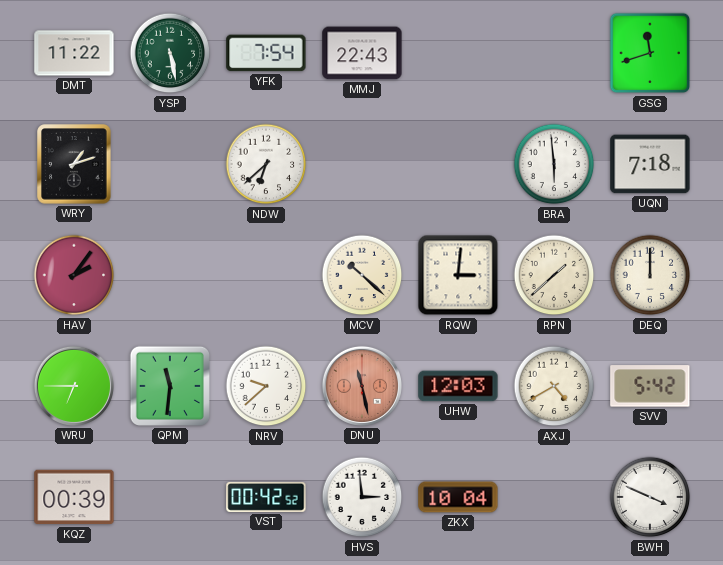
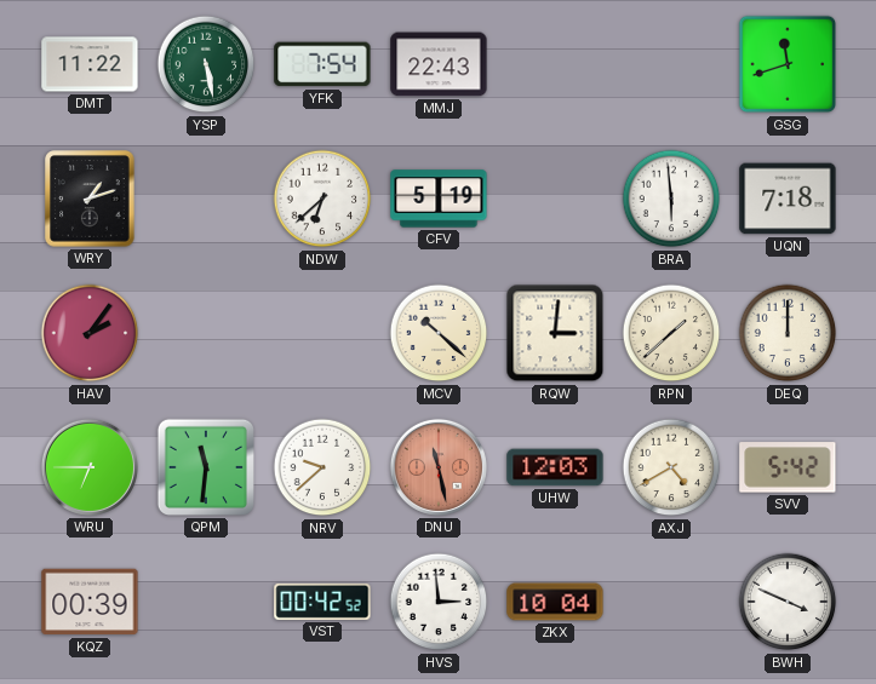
CFV: none -> 5:19 (439, 199)
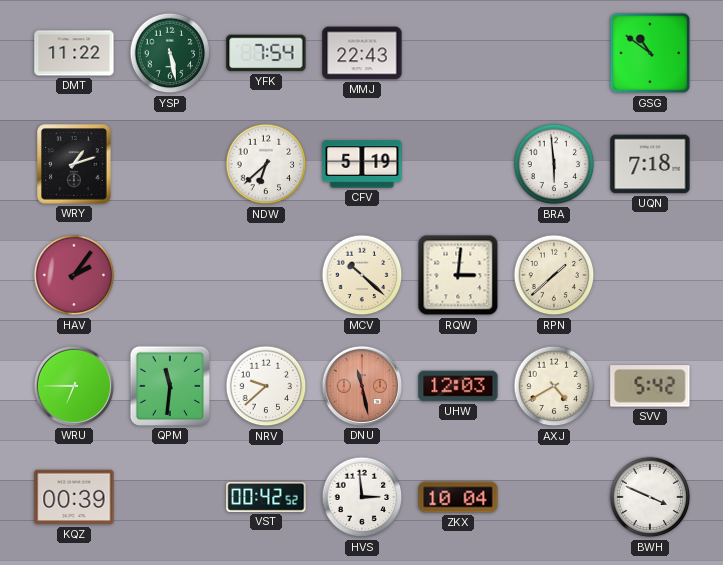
GSG: 11:42 -> 10:51 (650, 53)
DEQ: 12:00 -> none (788, 333)
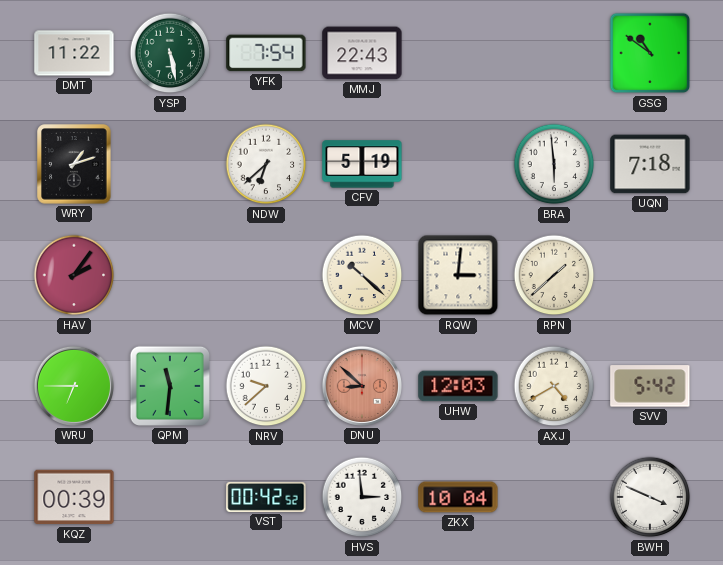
DNU: 11:28 -> 8:52 (362, 386)
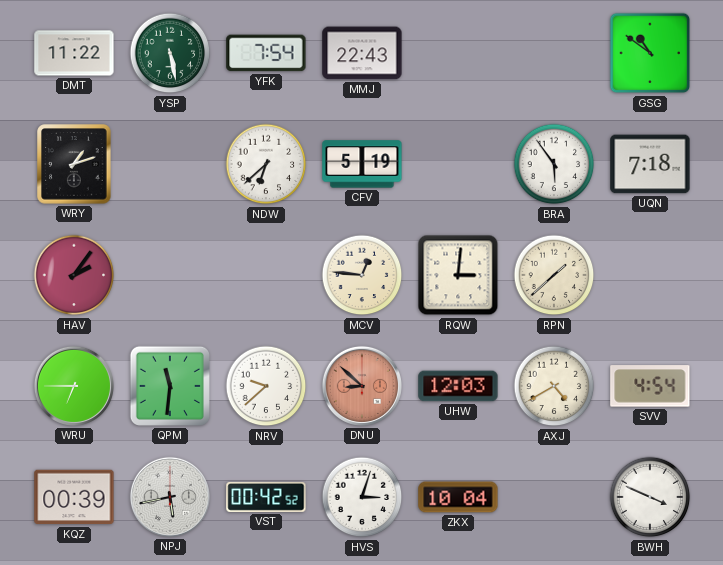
BRA: 5:59 -> 5:54 (554, 164)
MCV: 10:22 -> 12:46 (362, 275)
SVV: 5:42 -> 4:54 (650, 386)
NPJ: none -> 5:43 (170, 497)
HVS: 2:59 -> 3:03 (362, 497)
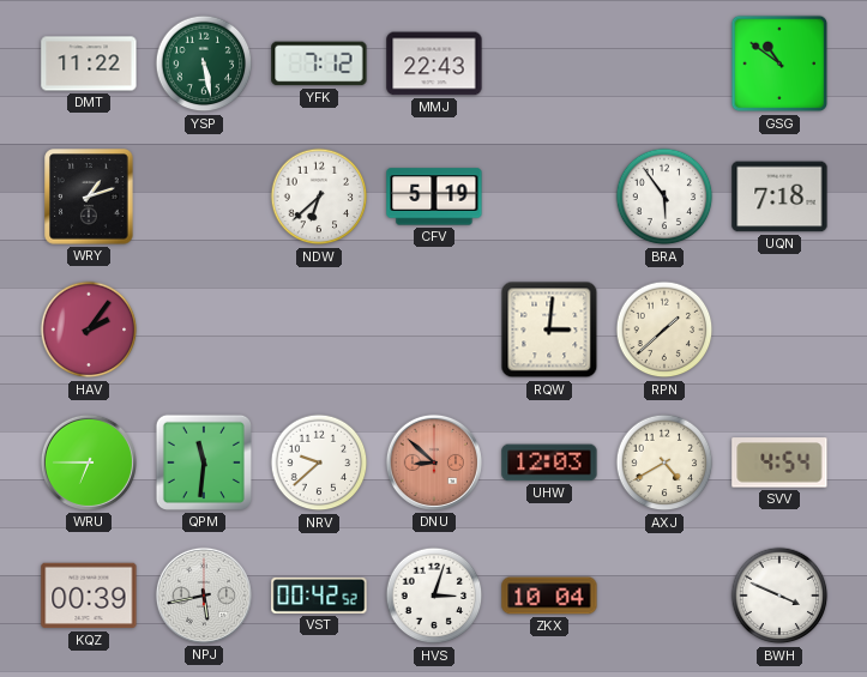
YFK: 7:54 -> 7:12 (319, 64)
MCV: 12:46 -> none (362, 275)
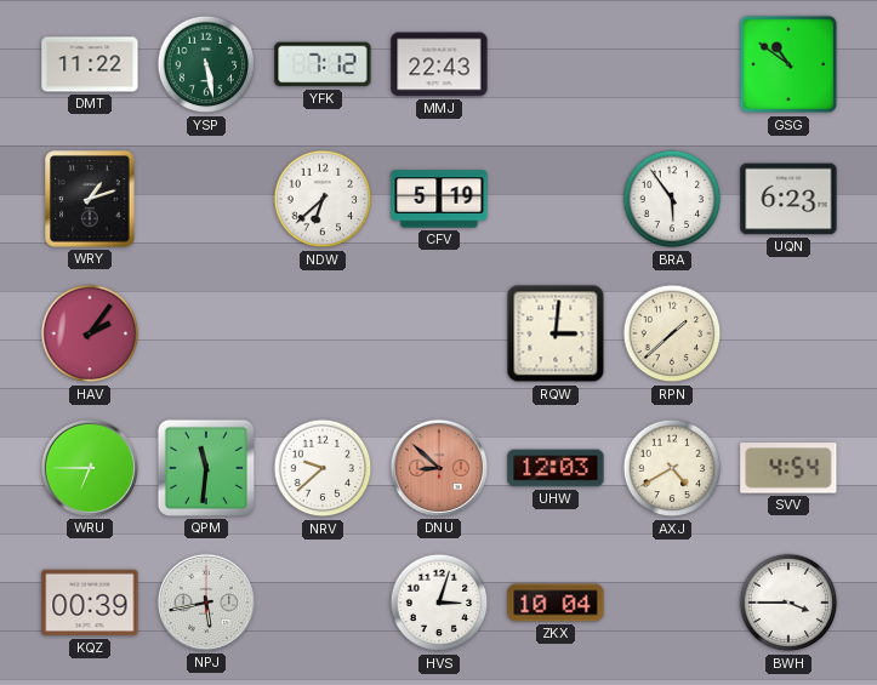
UQN: 7:18 -> 6:23 (788, 199)
VST: 00:42 -> none (319, 596)
BWH: 3:49 -> 3:45 (788, 603)
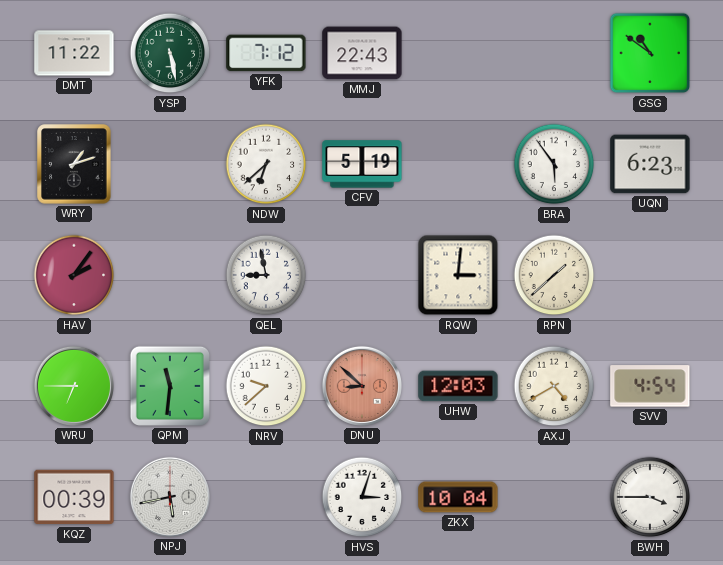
QEL: none -> 8:58 (266, 275)
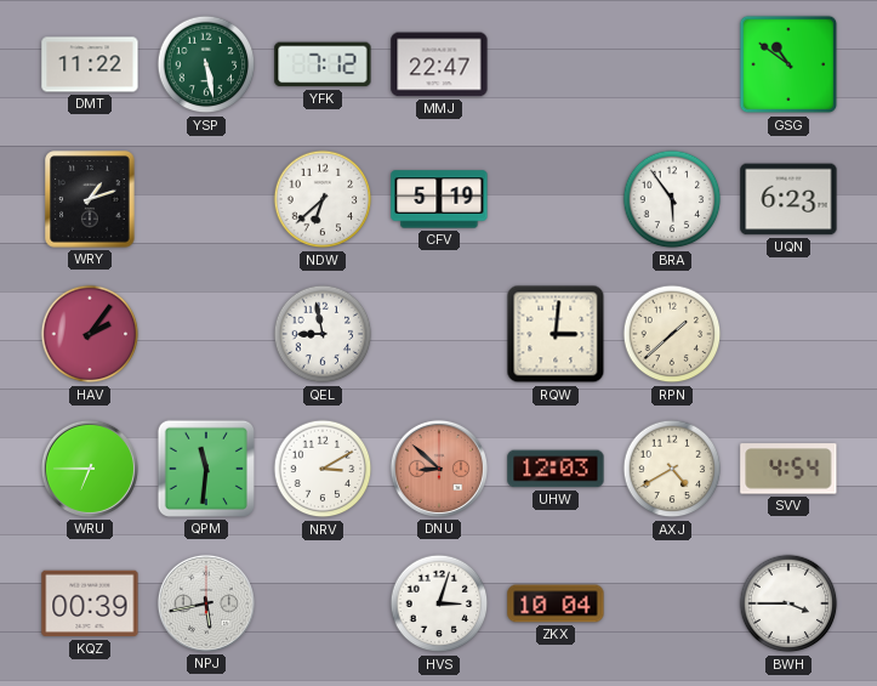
MMJ: 22:43 -> 22:47 (439, 64)
NRV: 9:38 -> 3:10 (323, 469)
